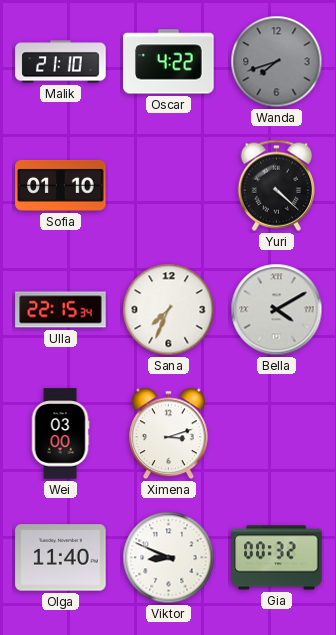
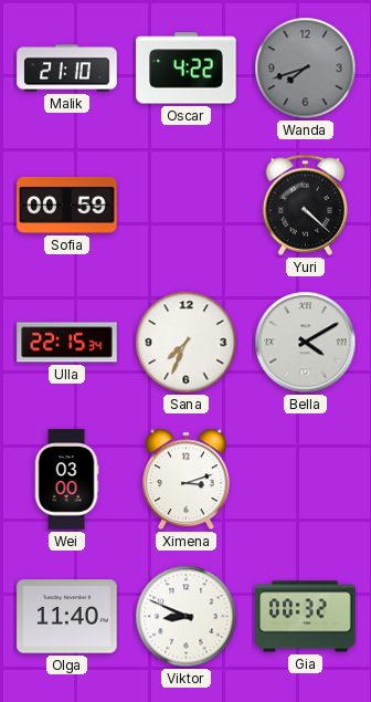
Sofia: 01:10 -> 00:59 (67, 205)
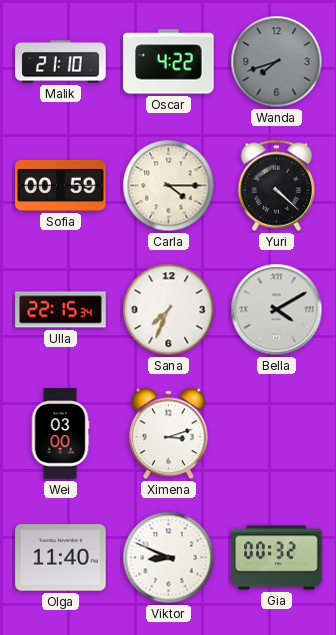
Carla: none -> 4:15 (169, 186)
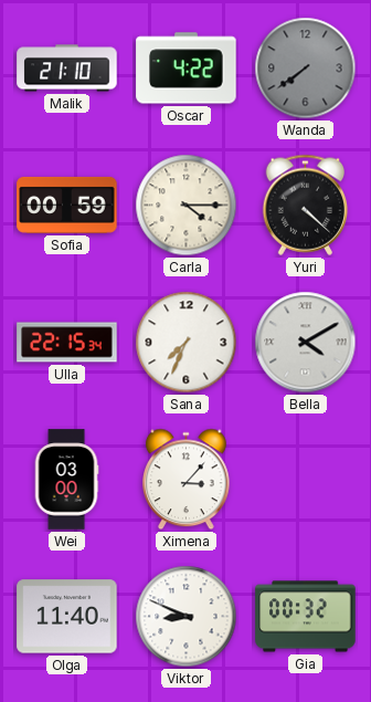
Wanda: 7:42 -> 7:39 (306, 69)
Ximena: 3:12 -> 3:07 (187, 480)
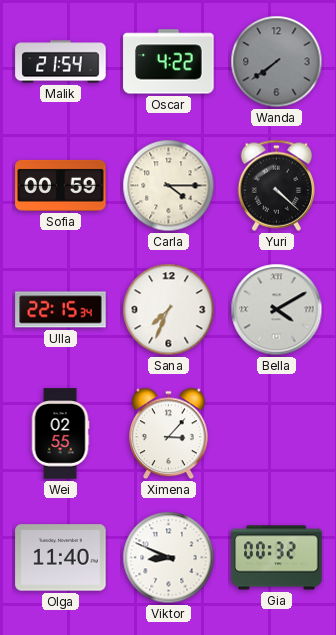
Malik: 21:10 -> 21:54 (61, 62)
Wei: 03:00 -> 02:55 (60, 434)
